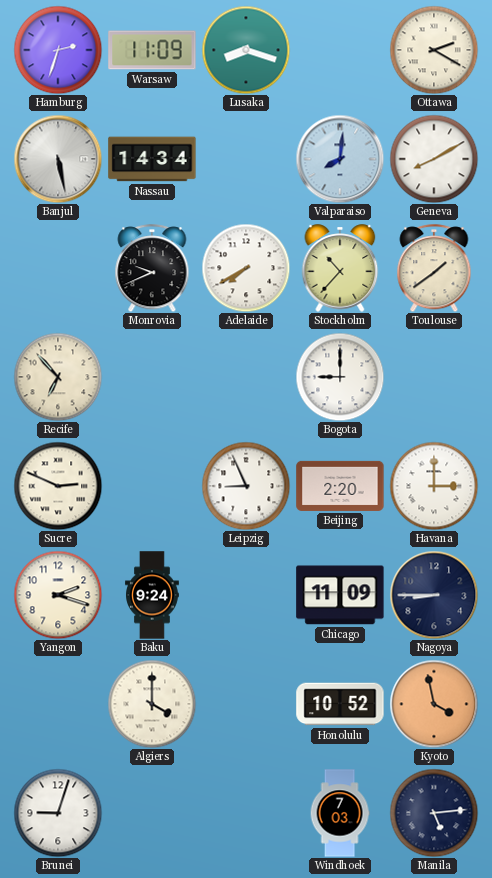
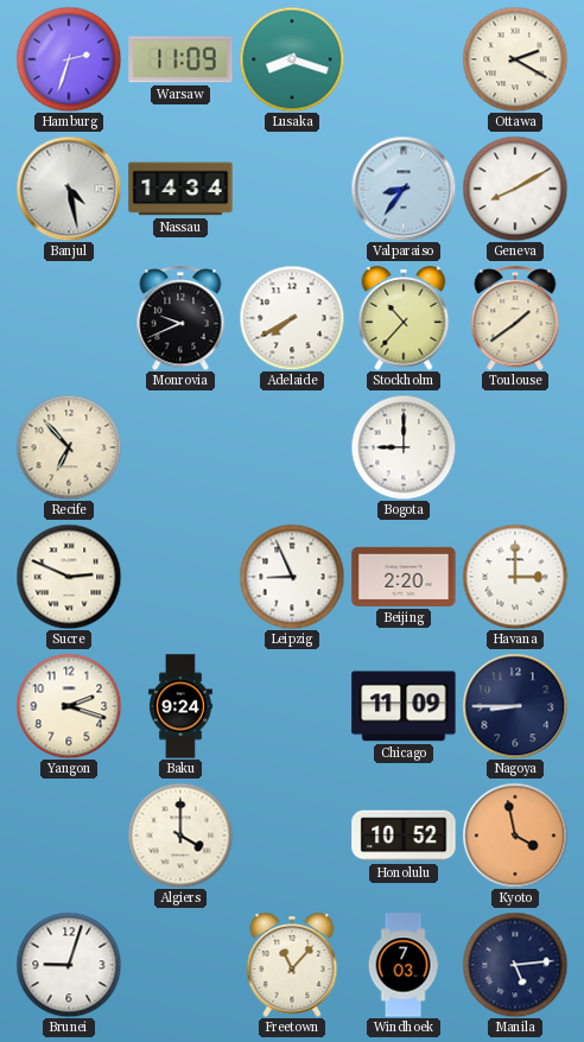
Banjul: 5:28 -> 4:28 (69, 189)
Valparaiso: 8:01 -> 8:36 (404, 189)
Freetown: none -> 11:07 (292, 965)
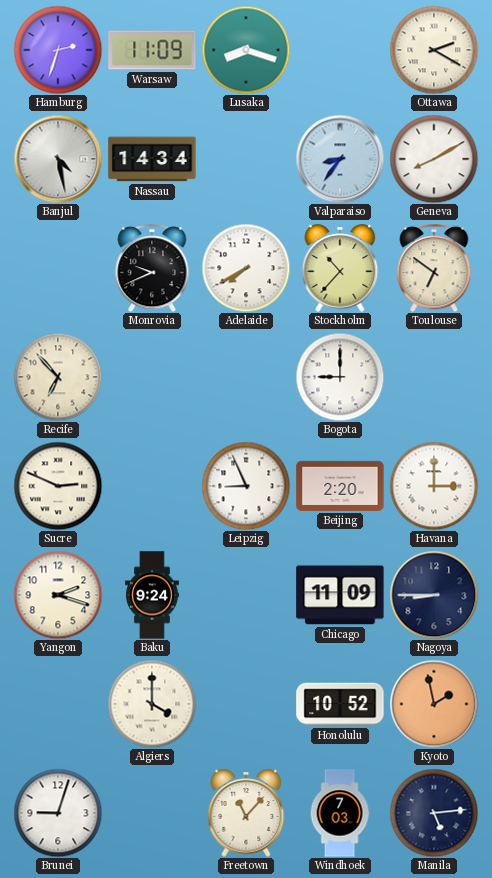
Toulouse: 1:39 -> 6:51 (434, 268)
Kyoto: 3:58 -> 1:58 (434, 704)
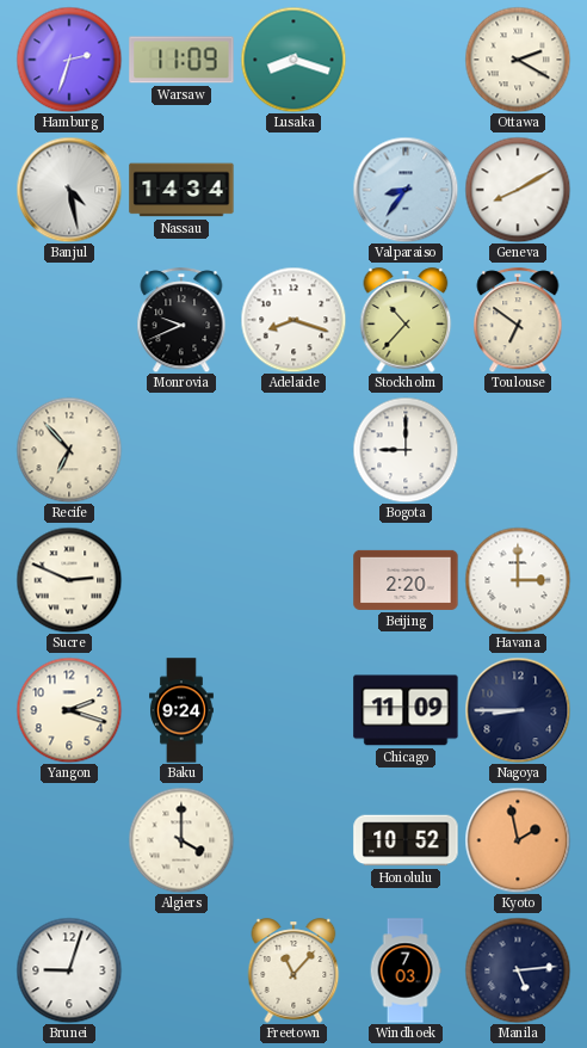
Adelaide: 7:40 -> 8:18 (293, 320)
Leipzig: 8:56 -> none (246, 486)
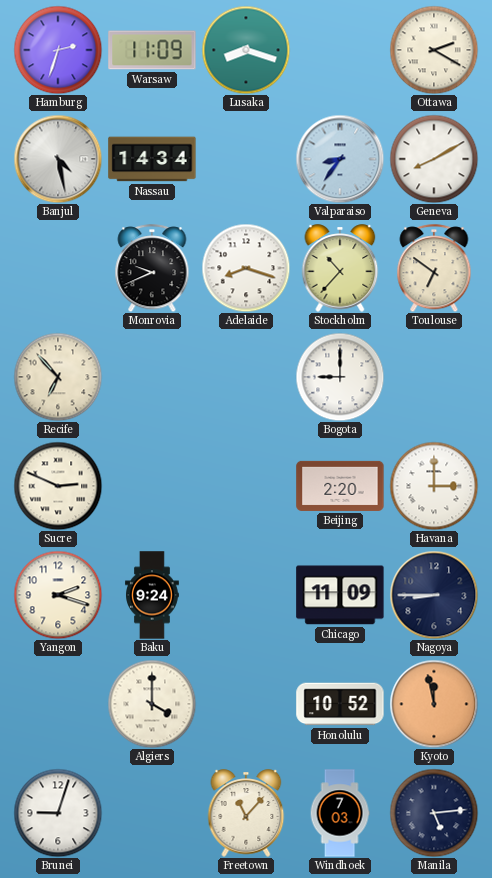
Kyoto: 1:58 -> 11:58 (434, 704)
